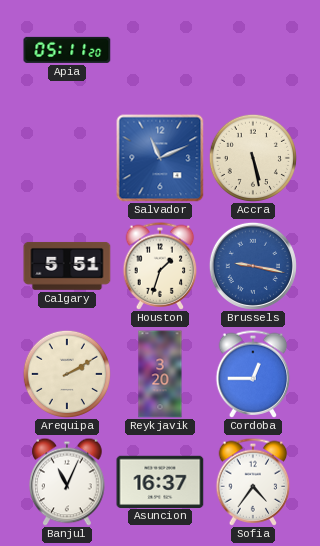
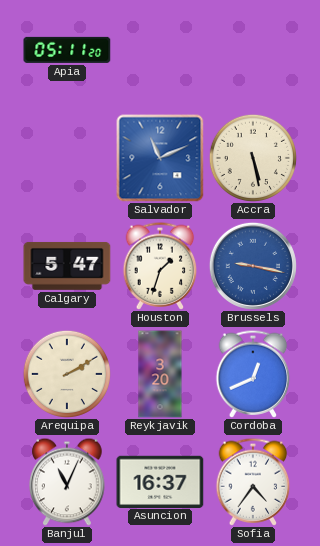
Calgary: 5:51 -> 5:47 (67, 266)
Cordoba: 12:45 -> 12:41 (253, 374)
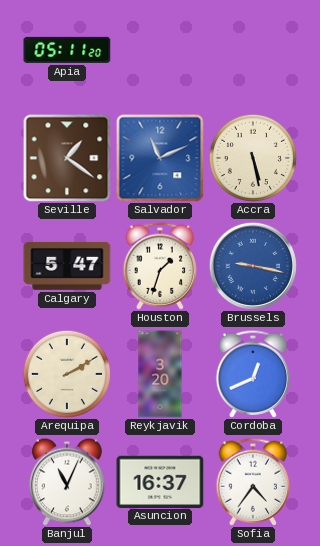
Seville: none -> 1:21 (67, 158)
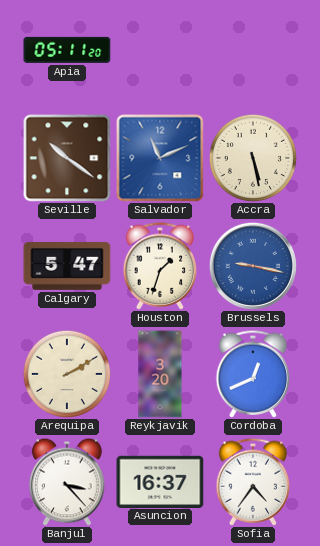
Seville: 1:21 -> 10:21 (67, 158)
Banjul: 11:04 -> 3:23 (67, 482)
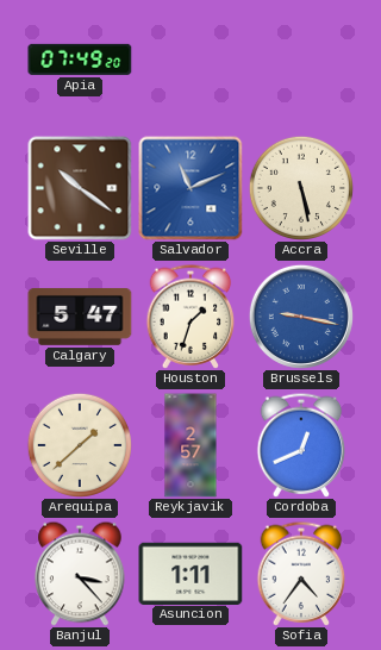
Apia: 05:11 -> 07:49 (80, 60)
Arequipa: 2:10 -> 1:38 (80, 445)
Reykjavik: 3:20 -> 2:57 (190, 445)
Asuncion: 16:37 -> 1:11 (190, 573)
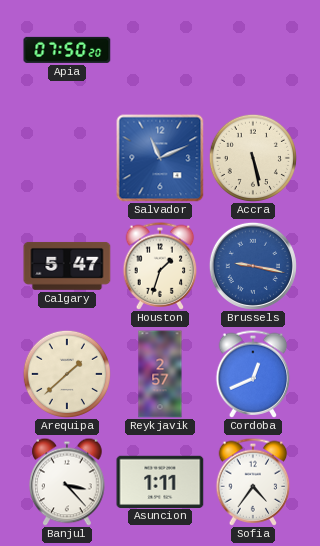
Apia: 07:49 -> 07:50 (67, 50)
Seville: 10:21 -> none (80, 188)
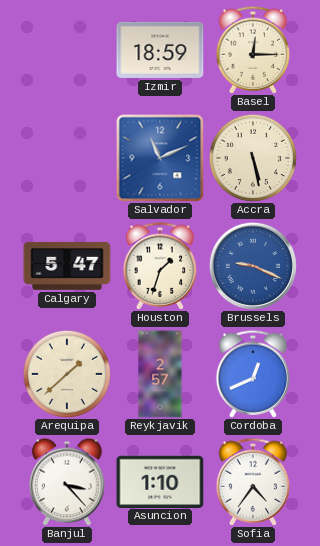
Apia: 07:50 -> none (67, 50)
Izmir: none -> 18:59 (160, 50)
Basel: none -> 12:15 (253, 50)
Brussels: 9:17 -> 9:19 (253, 266)
Asuncion: 1:11 -> 1:10 (160, 481)
